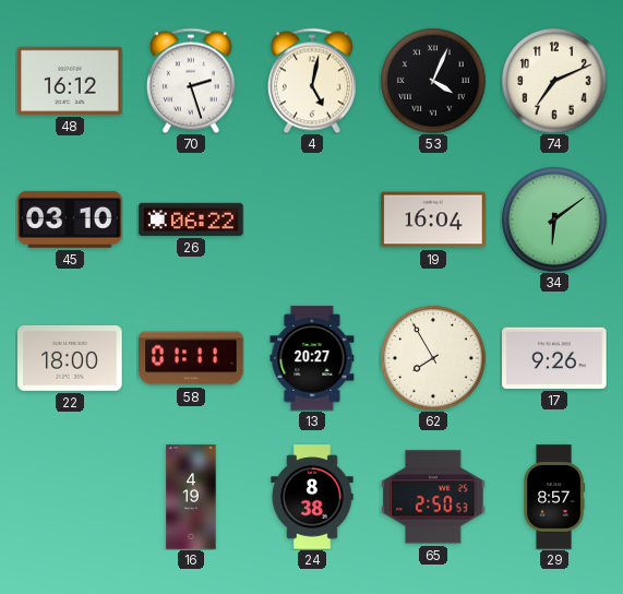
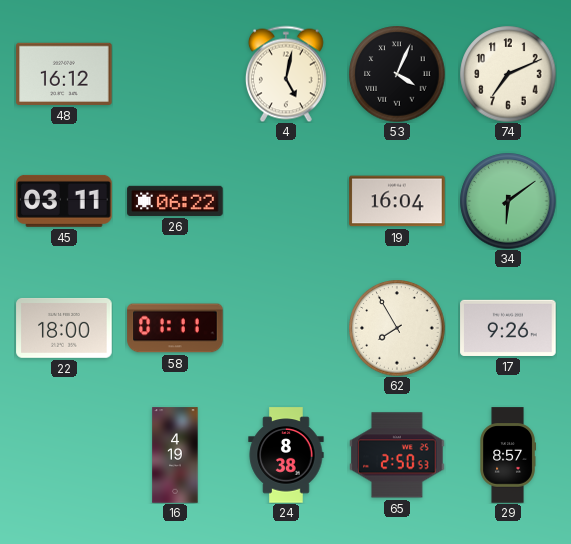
70: 2:27 -> none (191, 81)
45: 03:10 -> 03:11 (64, 201)
13: 20:27 -> none (312, 358)
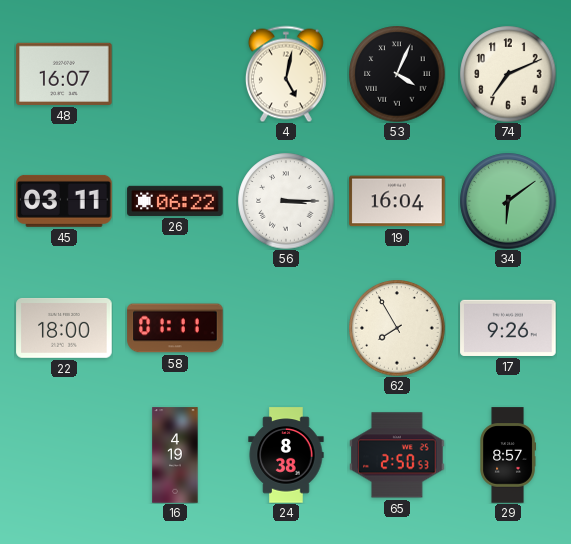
48: 16:12 -> 16:07 (64, 74)
56: none -> 3:15 (286, 201)
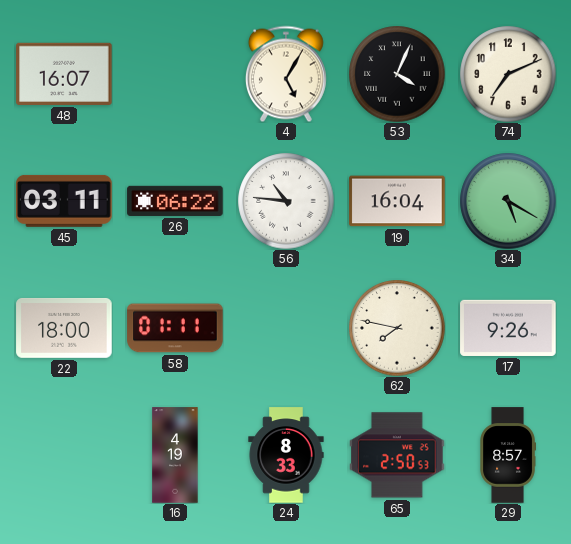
4: 5:02 -> 5:05 (286, 74)
56: 3:15 -> 10:46 (286, 201)
34: 6:09 -> 5:20 (508, 201)
62: 7:55 -> 7:47 (397, 328)
24: 8:38 -> 8:33 (286, 455)
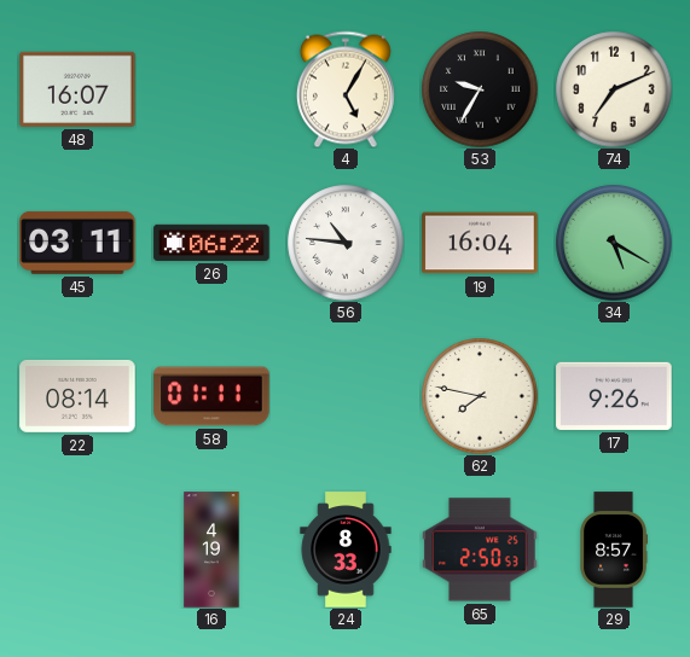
53: 4:04 -> 9:35 (480, 89)
22: 18:00 -> 08:14 (77, 396)
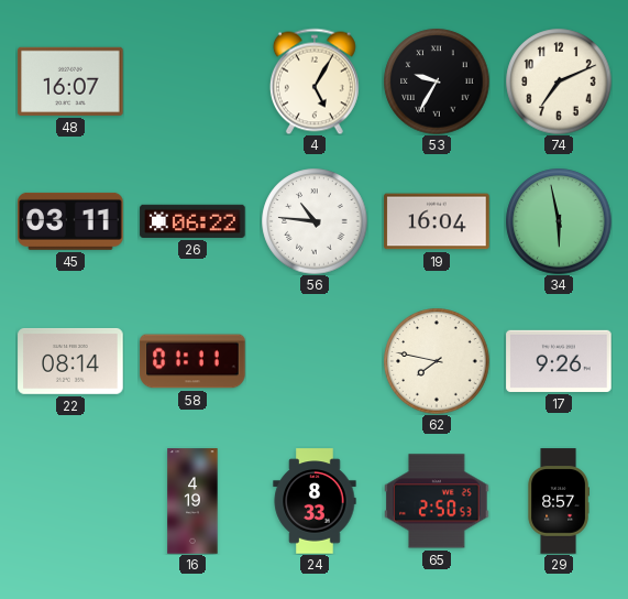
34: 5:20 -> 5:58 (559, 221)
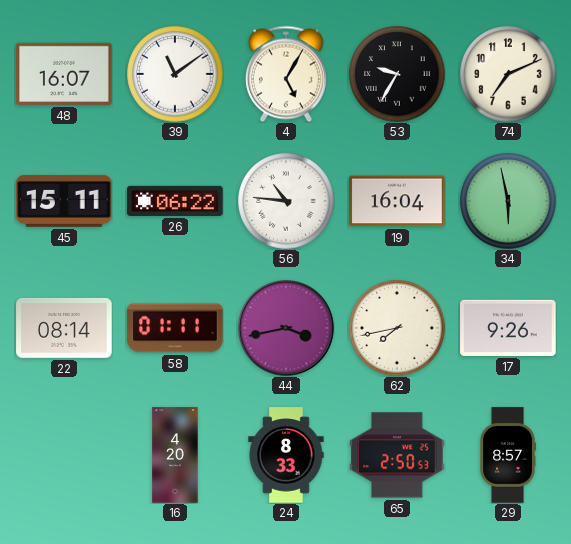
39: none -> 11:09 (175, 74)
45: 03:11 -> 15:11 (64, 201)
44: none -> 3:43 (286, 329)
62: 7:47 -> 7:43 (397, 328)
16: 4:19 -> 4:20 (175, 455)
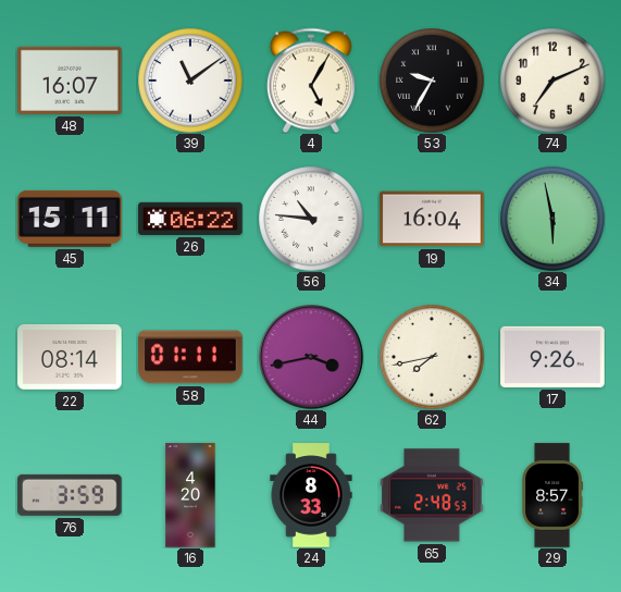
76: none -> 3:59 (70, 495)
65: 2:50 -> 2:48 (432, 495)
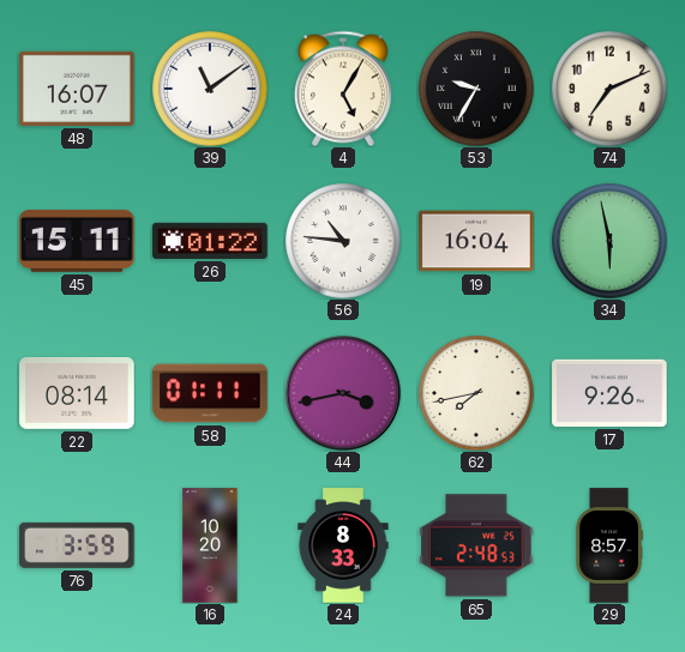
26: 06:22 -> 01:22 (210, 241)
16: 4:20 -> 10:20 (210, 545)
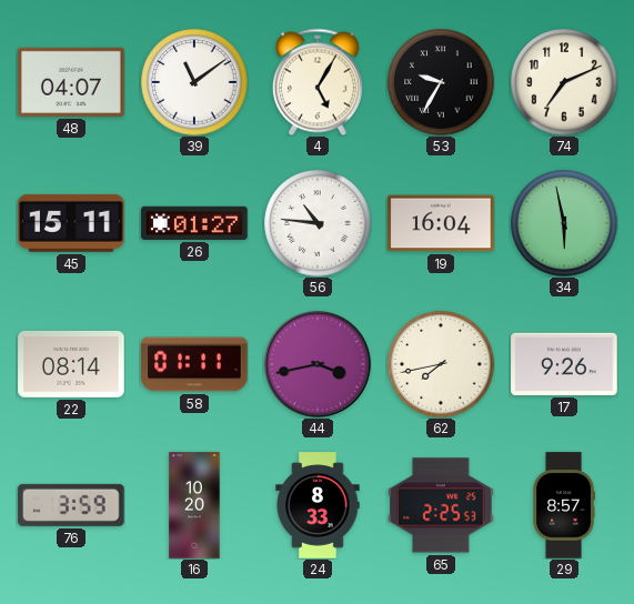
48: 16:07 -> 04:07 (71, 82)
26: 01:22 -> 01:27 (194, 223)
65: 2:48 -> 2:25 (441, 505)
